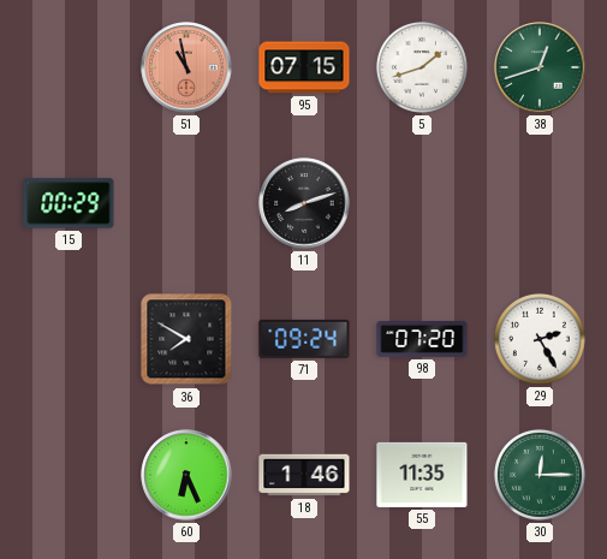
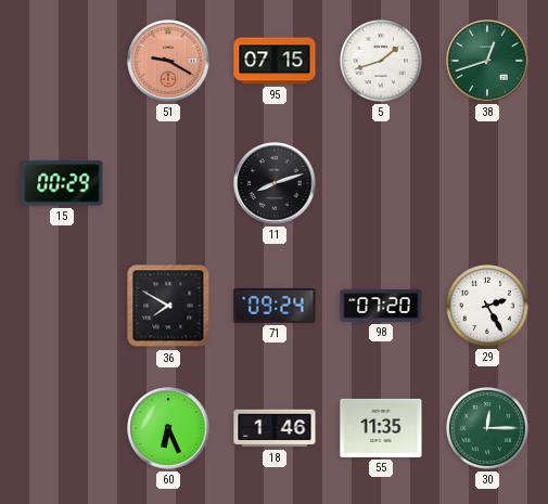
51: 10:58 -> 9:20 (168, 61)
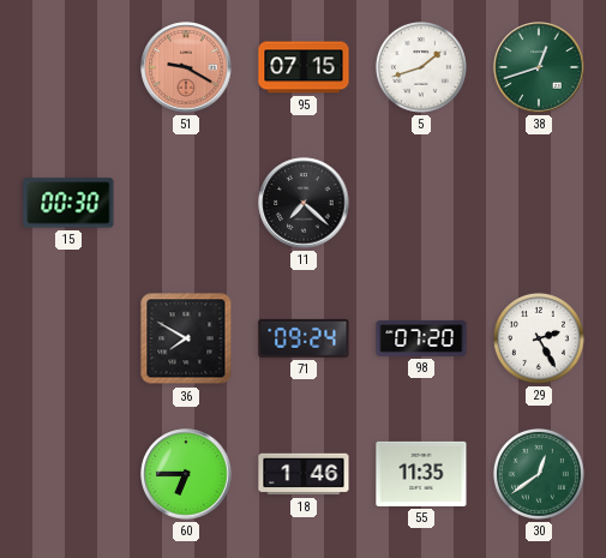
15: 00:29 -> 00:30 (68, 203)
11: 8:12 -> 7:22 (304, 203)
60: 6:26 -> 6:45 (186, 474)
30: 12:15 -> 12:39 (539, 474)
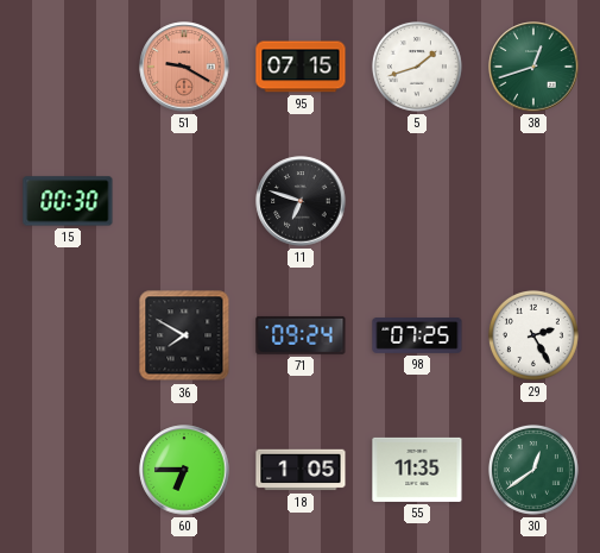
11: 7:22 -> 6:48 (301, 201)
98: 07:20 -> 07:25 (417, 335)
18: 1:46 -> 1:05 (301, 470)
